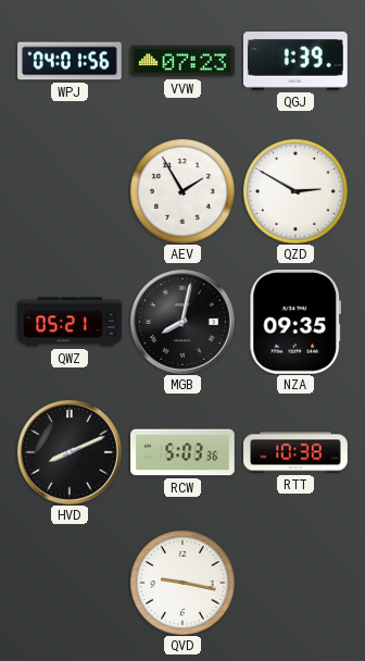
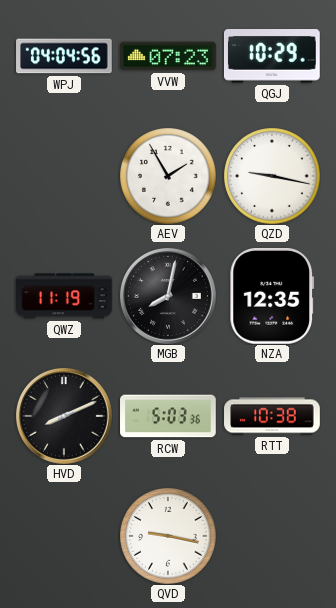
WPJ: 04:01 -> 04:04 (64, 56)
QGJ: 1:39 -> 10:29 (273, 57)
QZD: 2:50 -> 9:17 (272, 176)
QWZ: 05:21 -> 11:19 (64, 296)
NZA: 09:35 -> 12:35 (272, 297)
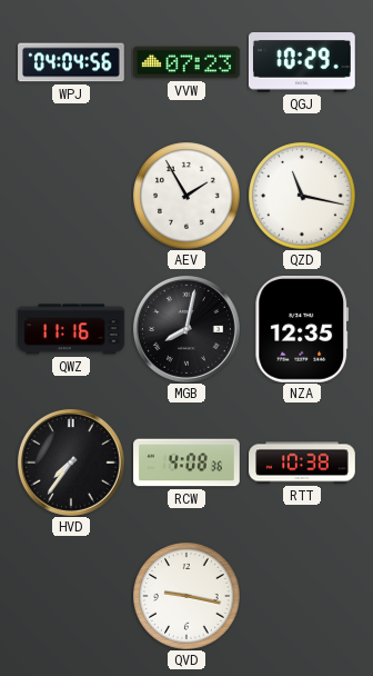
QZD: 9:17 -> 11:17 (302, 196)
QWZ: 11:19 -> 11:16 (71, 329)
HVD: 8:11 -> 7:36 (71, 463)
RCW: 5:03 -> 4:08 (186, 463)
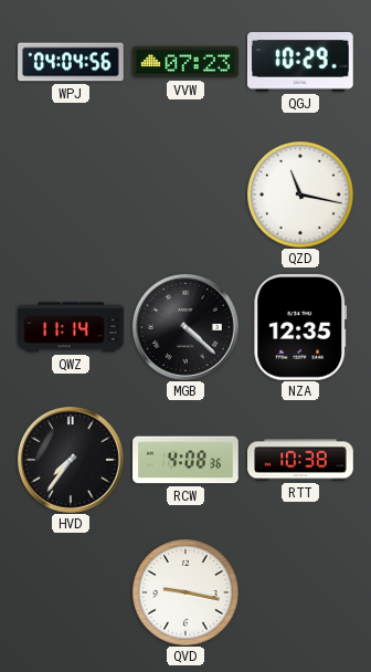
AEV: 1:55 -> none (186, 196)
QWZ: 11:16 -> 11:14 (71, 327)
MGB: 8:02 -> 4:22 (185, 327)
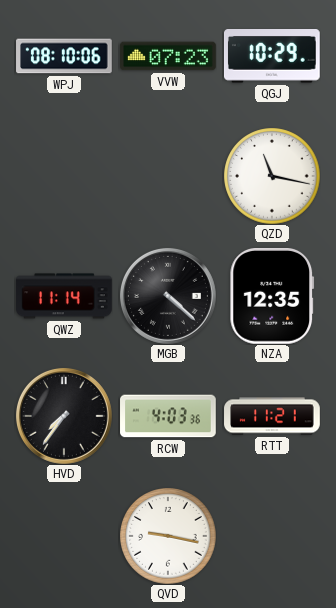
WPJ: 04:04 -> 08:10 (64, 56)
RCW: 4:08 -> 4:03 (168, 416)
RTT: 10:38 -> 11:21 (272, 416)
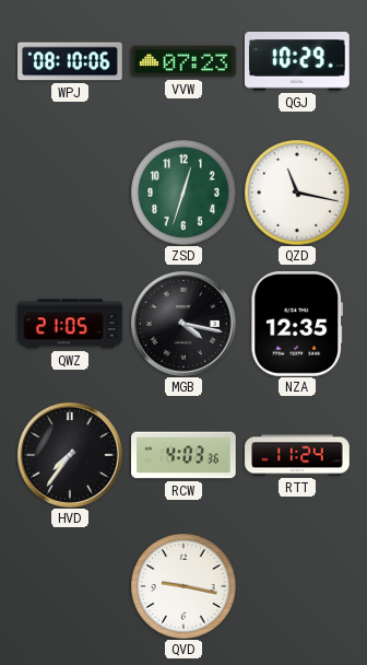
ZSD: none -> 12:33 (183, 192)
QWZ: 11:14 -> 21:05 (70, 324)
MGB: 4:22 -> 4:17 (183, 324)
RTT: 11:21 -> 11:24 (297, 455)
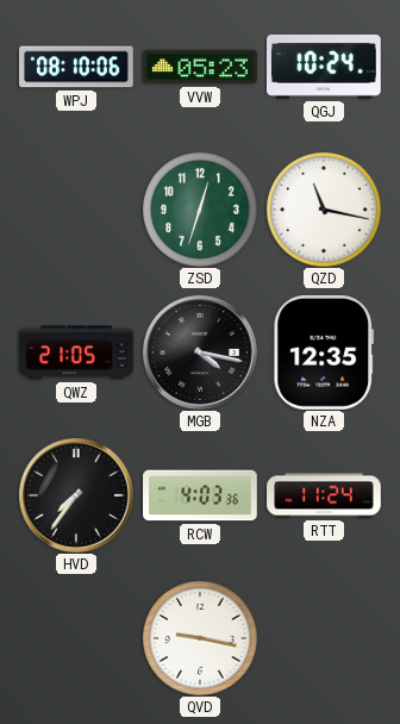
VVW: 07:23 -> 05:23 (200, 67)
QGJ: 10:29 -> 10:24 (325, 68)
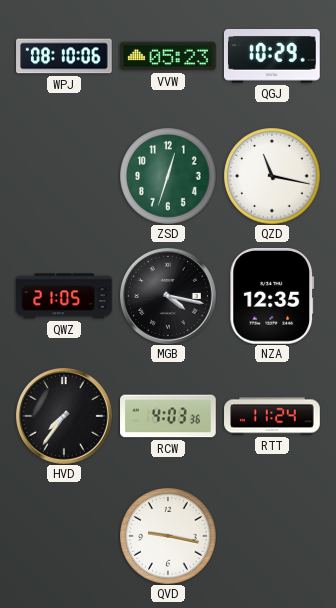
QGJ: 10:24 -> 10:29 (273, 57)
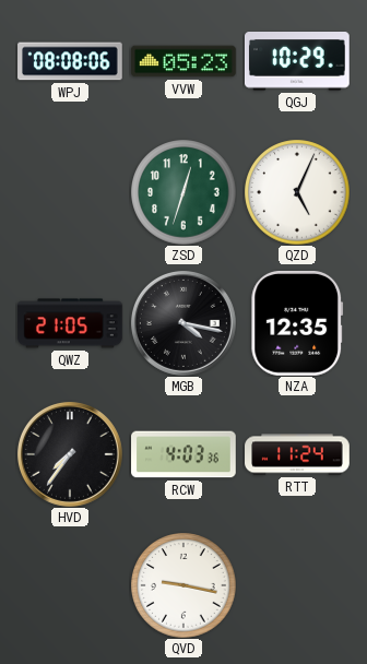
WPJ: 08:10 -> 08:08 (70, 61)
QZD: 11:17 -> 5:04 (297, 192)
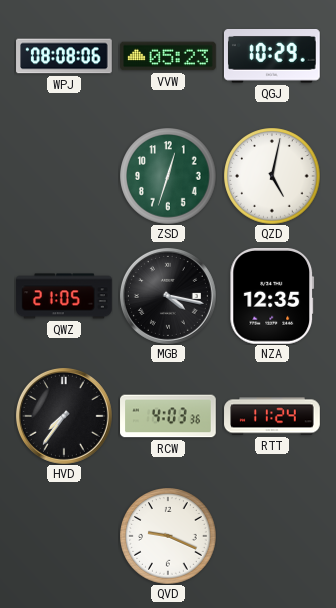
QZD: 5:04 -> 5:02 (272, 176)
QVD: 9:17 -> 9:19 (168, 536)
